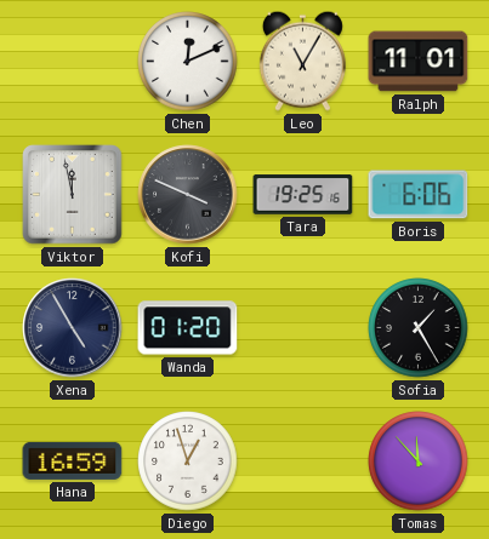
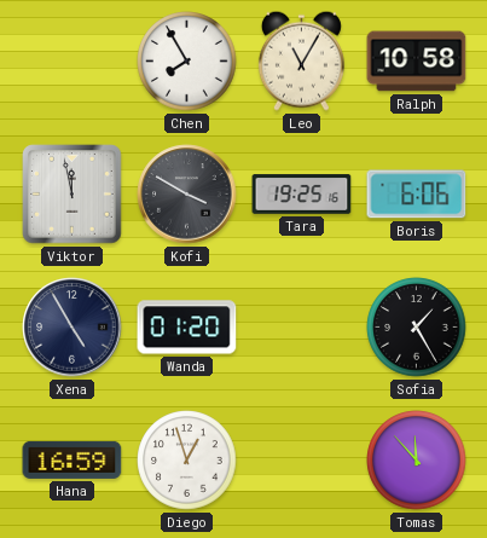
Chen: 12:11 -> 7:55 (187, 62)
Ralph: 11:01 -> 10:58 (417, 62)
Kofi: 3:49 -> 3:50 (187, 195)
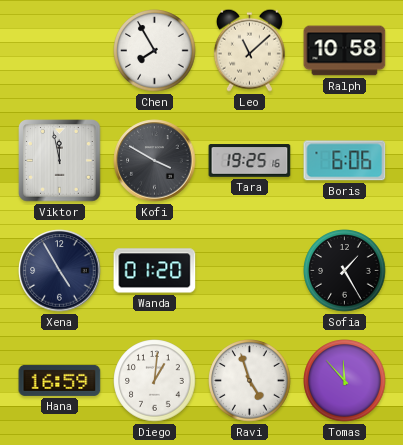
Leo: 11:05 -> 11:08 (249, 50)
Diego: 12:57 -> 1:01 (155, 381)
Ravi: none -> 4:57 (250, 381)
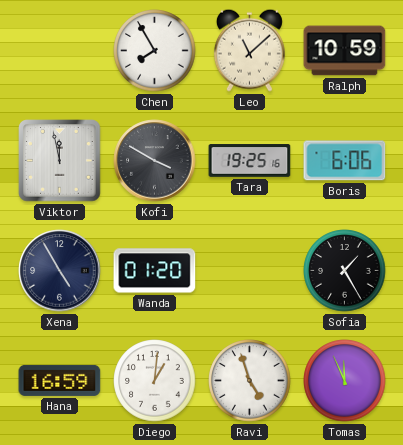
Ralph: 10:58 -> 10:59 (345, 51)
Tomas: 11:53 -> 11:56 (345, 381)
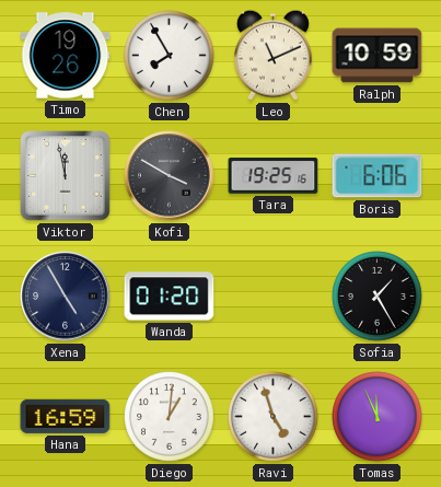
Timo: none -> 19:26 (66, 56)
Leo: 11:08 -> 11:11 (272, 55)
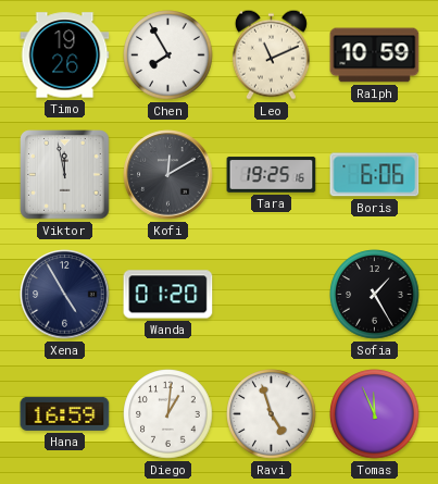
Kofi: 3:50 -> 12:10 (168, 175)
